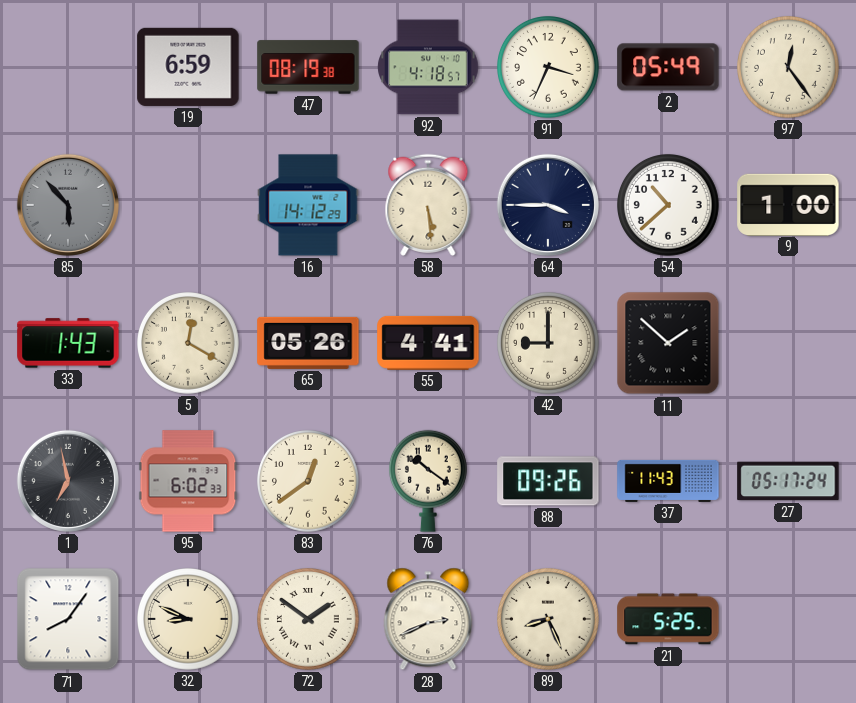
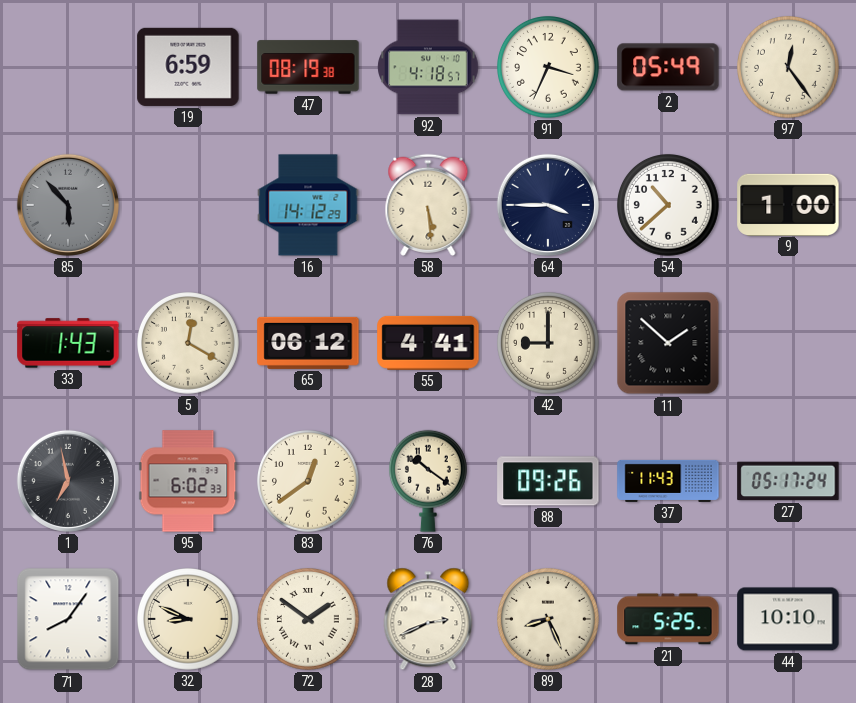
65: 05:26 -> 06:12 (308, 343)
44: none -> 10:10 (788, 619)
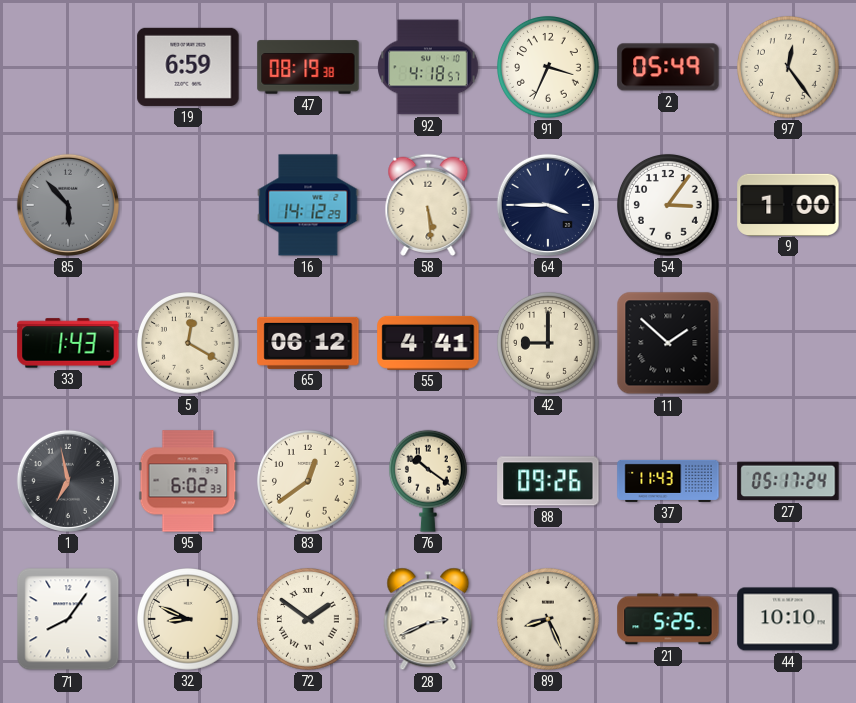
54: 10:38 -> 3:06 (669, 206)
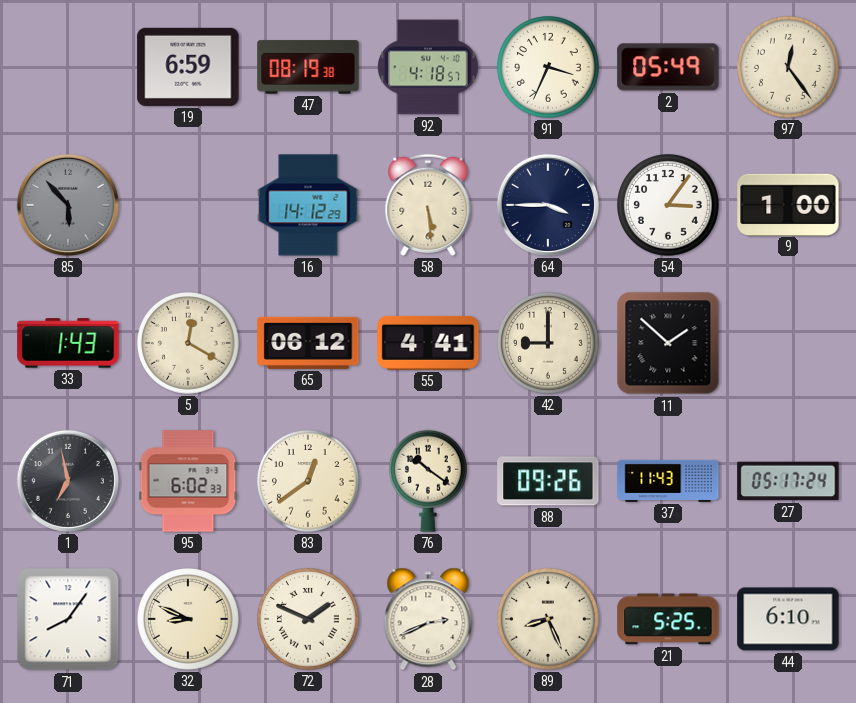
72: 1:51 -> 1:49 (309, 620)
44: 10:10 -> 6:10 (788, 619)
